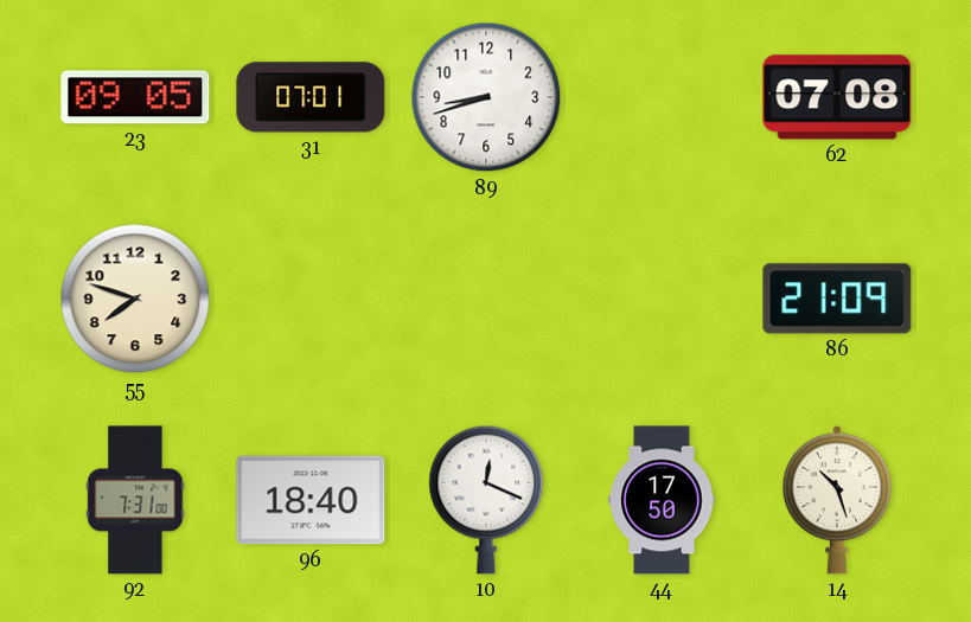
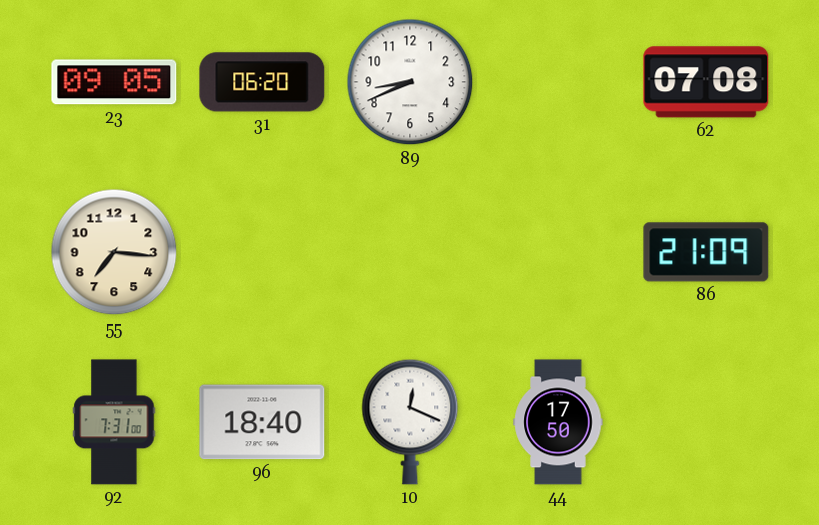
31: 07:01 -> 06:20 (262, 82)
89: 8:42 -> 8:41 (410, 82)
55: 7:48 -> 7:16 (114, 252)
14: 10:27 -> none (836, 500)
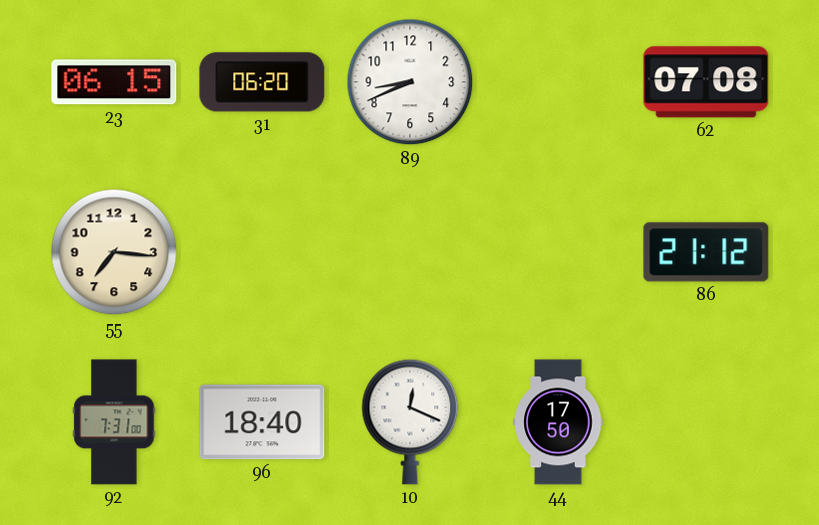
23: 09:05 -> 06:15 (114, 82)
86: 21:09 -> 21:12 (706, 252)
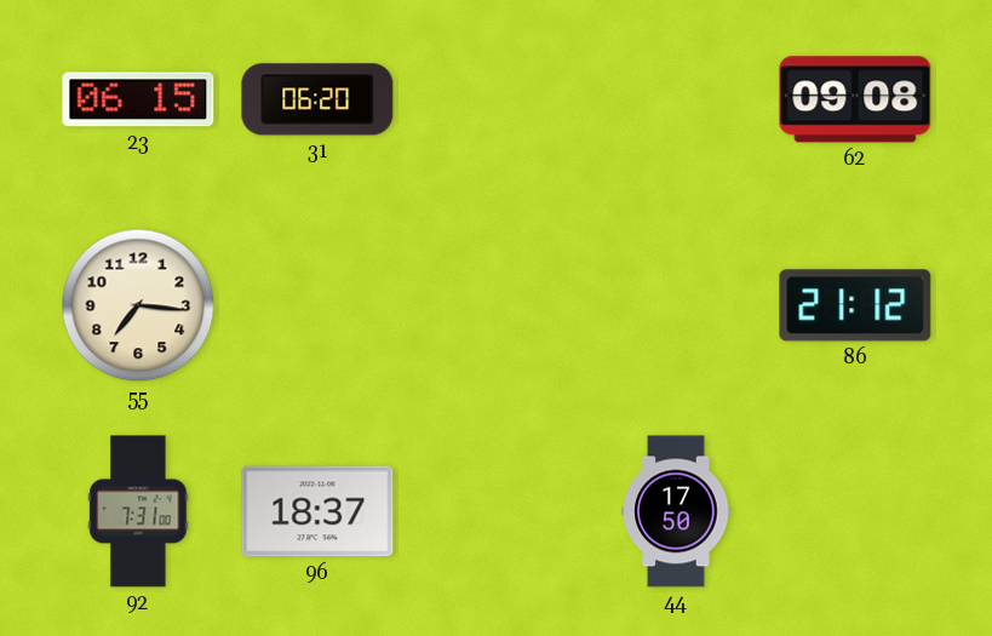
89: 8:41 -> none (410, 82)
62: 07:08 -> 09:08 (855, 99)
96: 18:40 -> 18:37 (317, 511)
10: 12:19 -> none (410, 422)
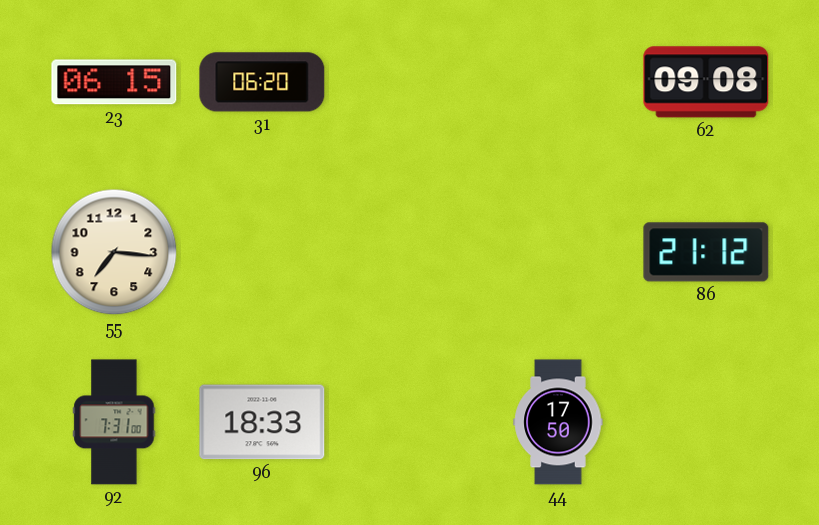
96: 18:37 -> 18:33 (262, 422)
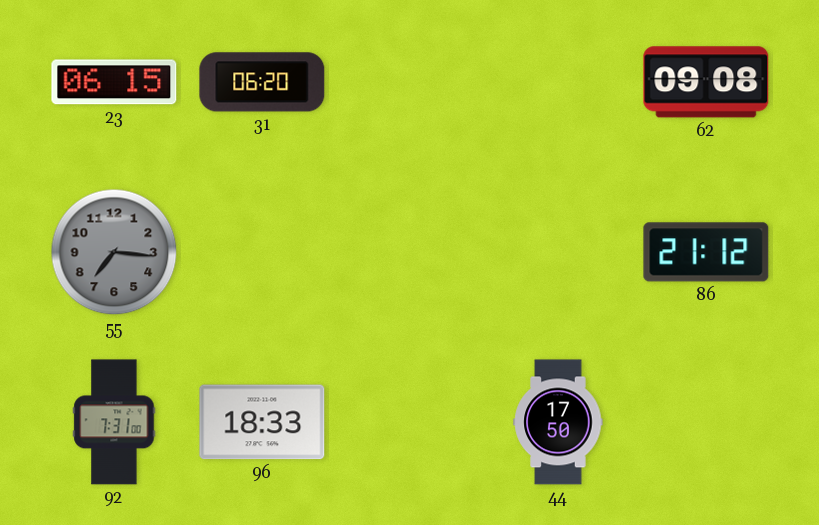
55 dial: cream -> grey (114, 252)
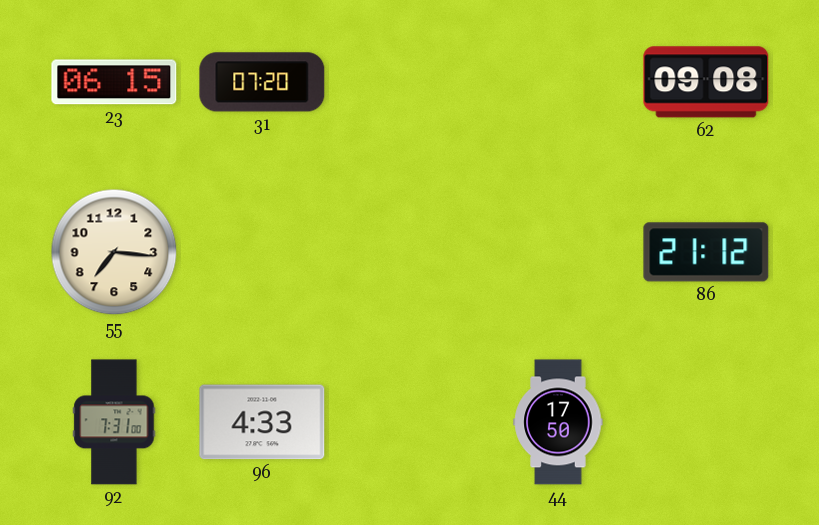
31: 06:20 -> 07:20 (262, 82)
55 dial: grey -> cream (114, 252)
96: 18:33 -> 4:33 (262, 422)
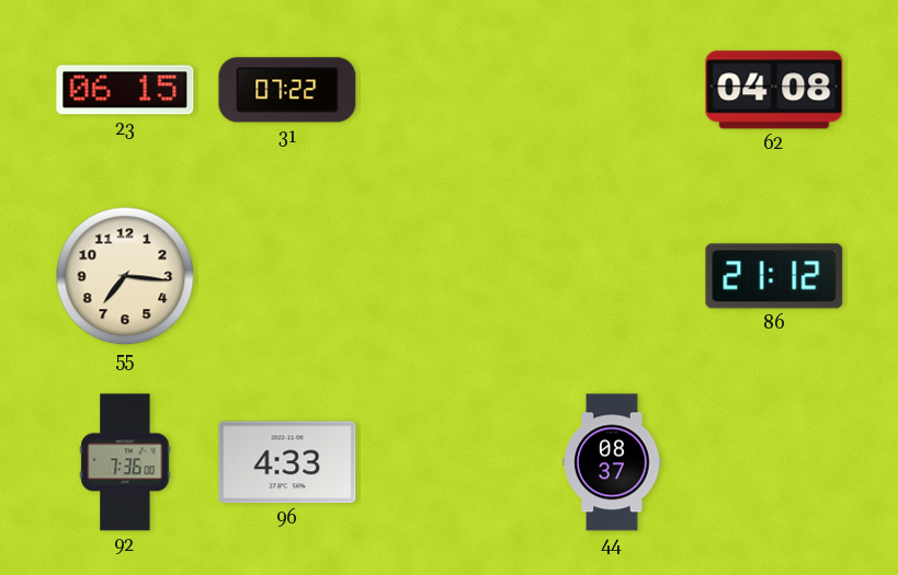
31: 07:20 -> 07:22 (287, 90)
62: 09:08 -> 04:08 (774, 90)
92: 7:31 -> 7:36 (125, 462)
44: 17:50 -> 08:37 (612, 462)
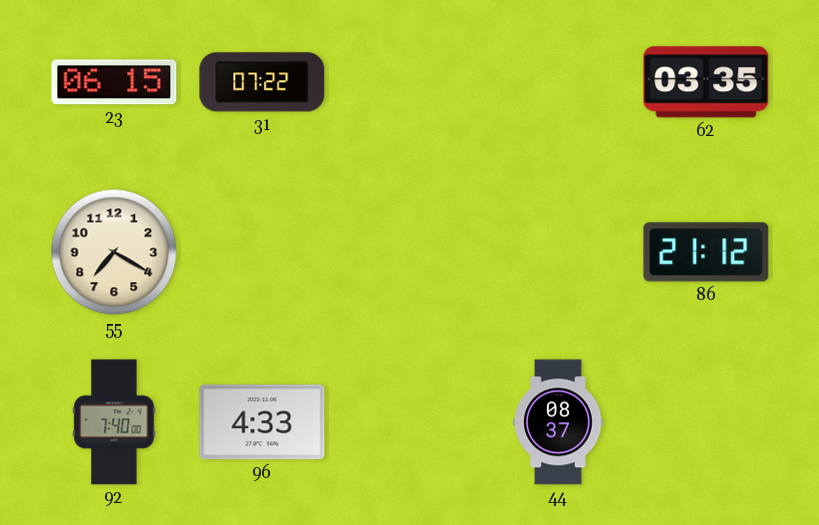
62: 04:08 -> 03:35 (706, 82)
55: 7:16 -> 7:20 (114, 252)
92: 7:36 -> 7:40 (114, 422)
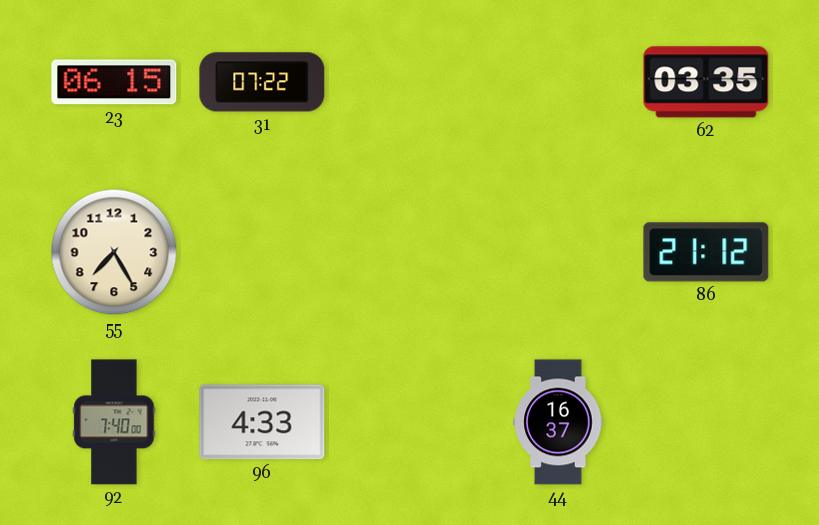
55: 7:20 -> 7:25 (114, 252)
44: 08:37 -> 16:37 (558, 422)
